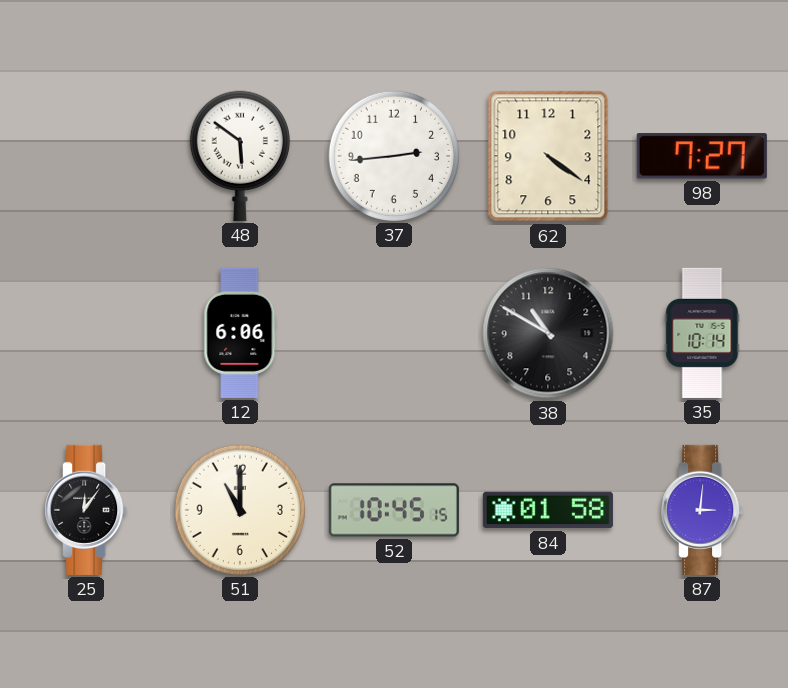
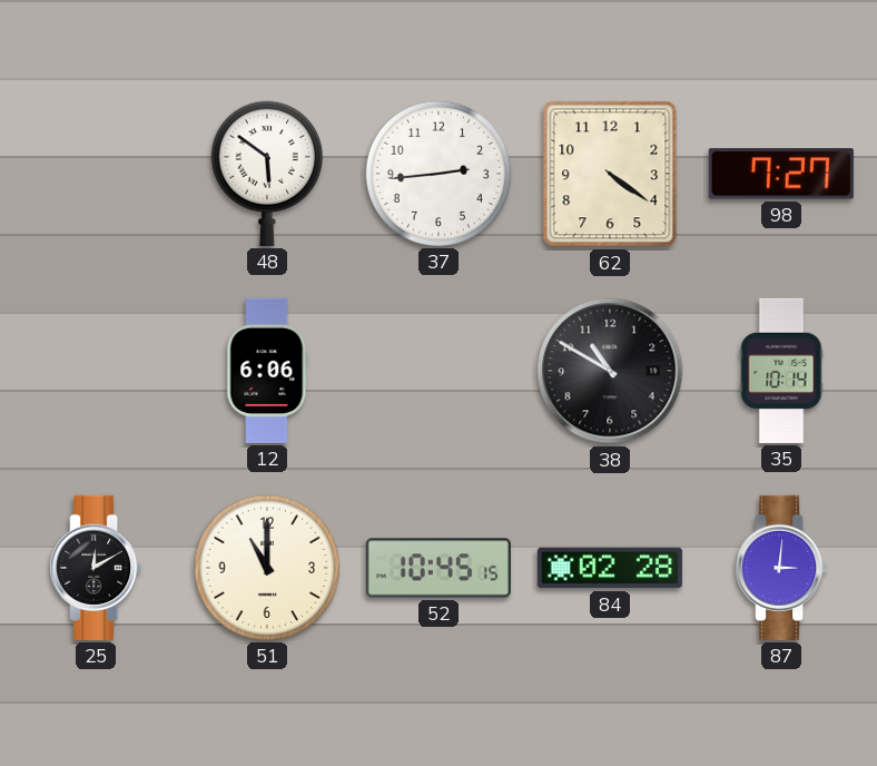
25: 12:06 -> 12:10 (96, 568)
84: 01:58 -> 02:28 (610, 568)
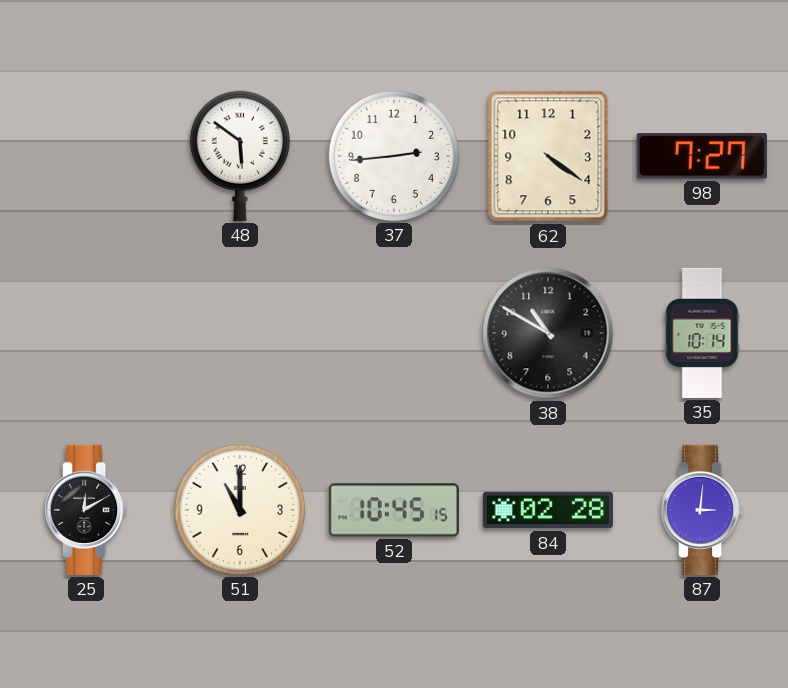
12: 6:06 -> none (267, 371)
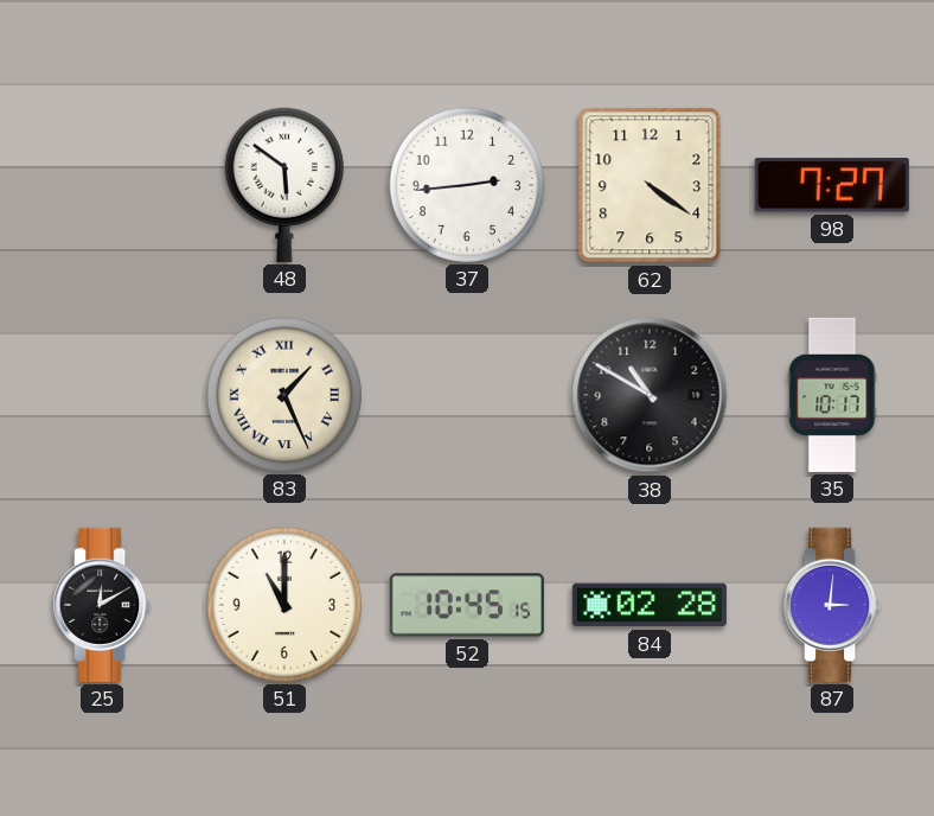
83: none -> 1:26 (284, 395)
35: 10:14 -> 10:17 (832, 395)
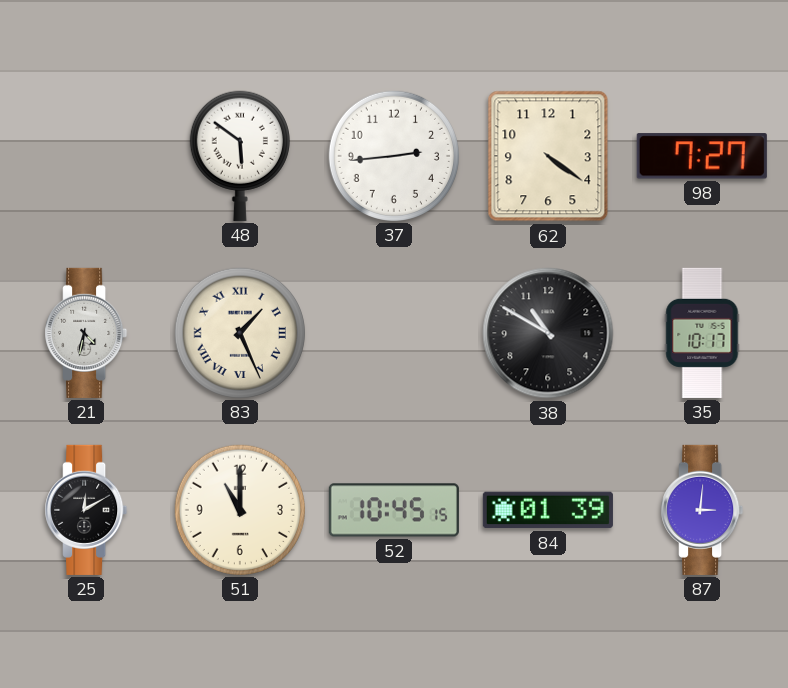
21: none -> 4:32 (86, 333)
84: 02:28 -> 01:39 (548, 510)
